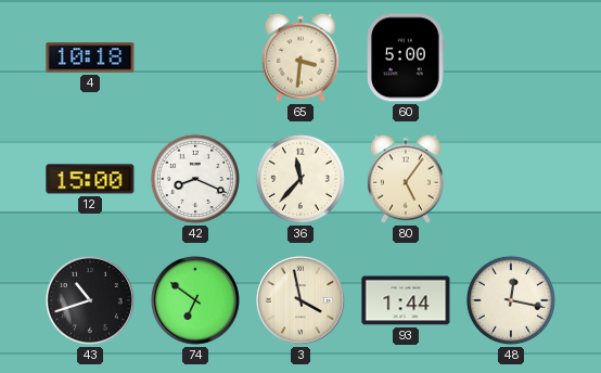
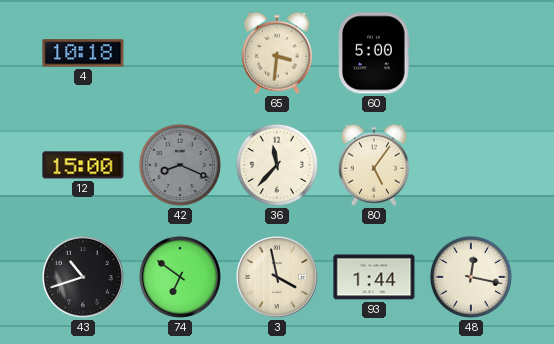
42 dial: white -> grey (180, 165)
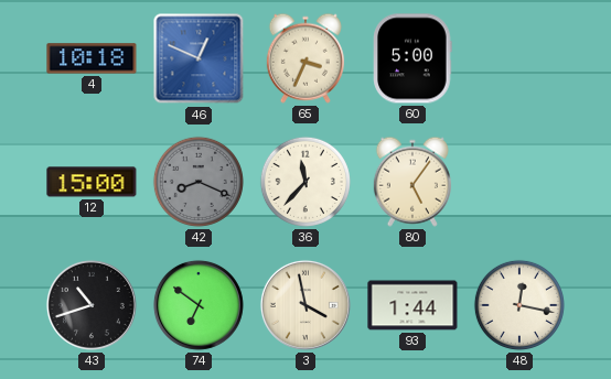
46: none -> 12:49 (199, 58)
65: 3:31 -> 3:34 (305, 58)
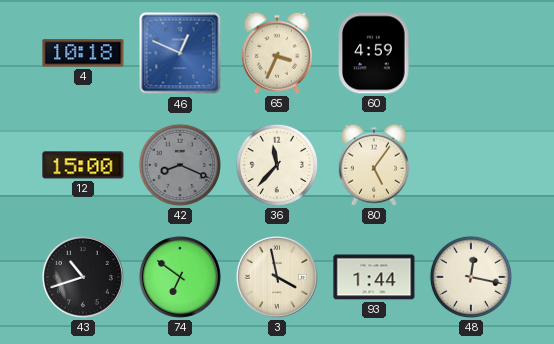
60: 5:00 -> 4:59 (374, 53)
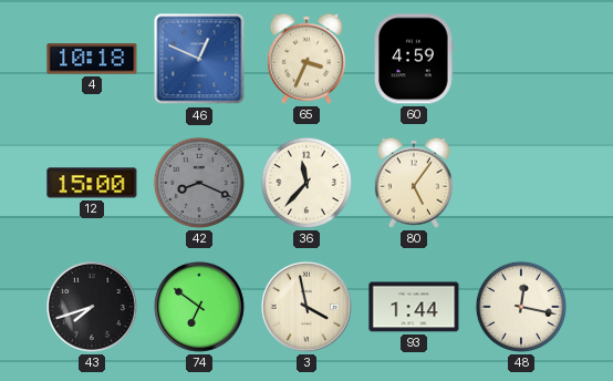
43: 10:42 -> 7:42 (92, 307)
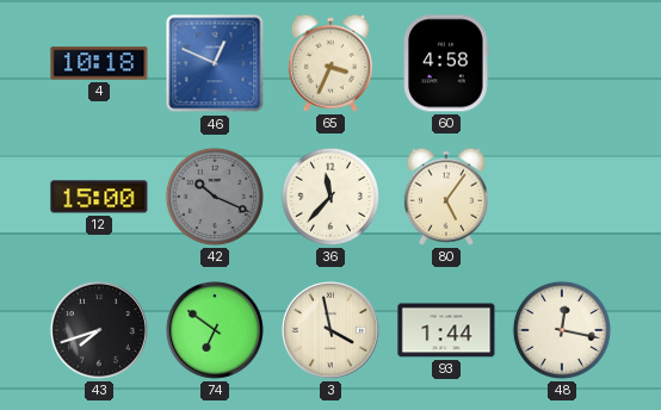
60: 4:59 -> 4:58 (446, 63)
42: 8:19 -> 10:19 (215, 197)
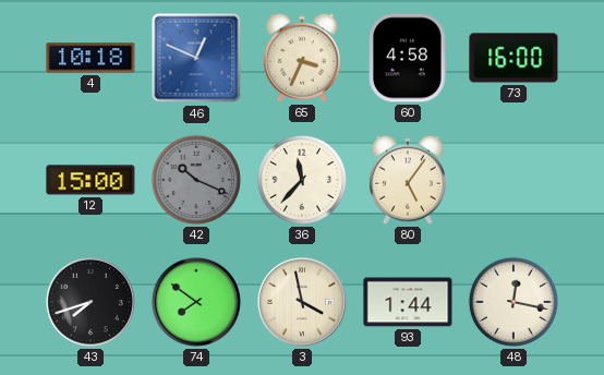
73: none -> 16:00 (514, 58)
74: 6:51 -> 7:51 (196, 302)
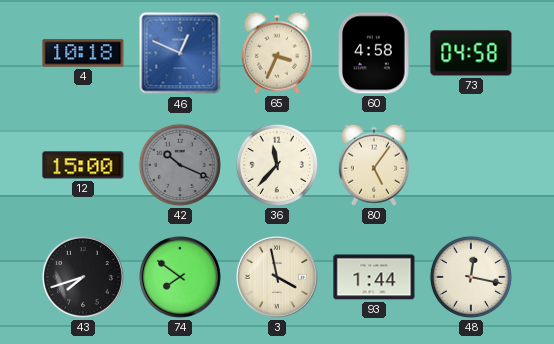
73: 16:00 -> 04:58 (471, 53)
